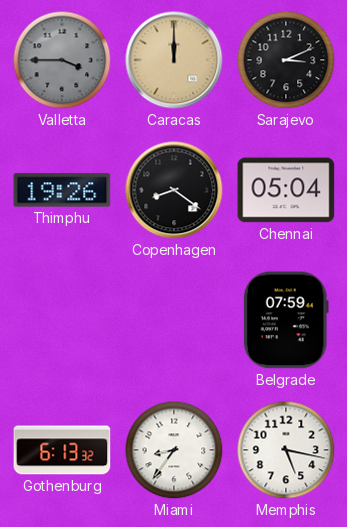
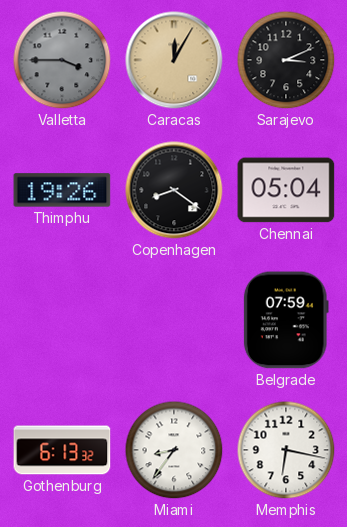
Caracas: 12:00 -> 12:05 (174, 60)
Memphis: 5:17 -> 6:17 (286, 450)
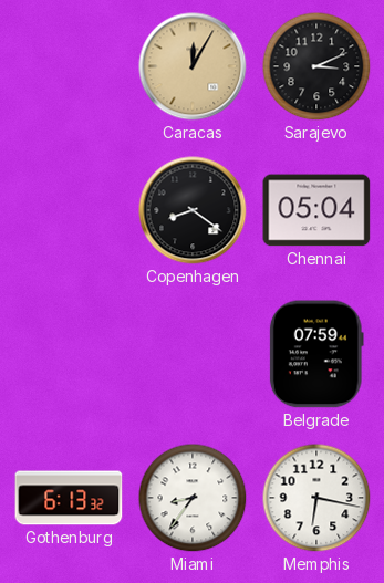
Valletta: 3:45 -> none (62, 60)
Thimphu: 19:26 -> none (62, 190)
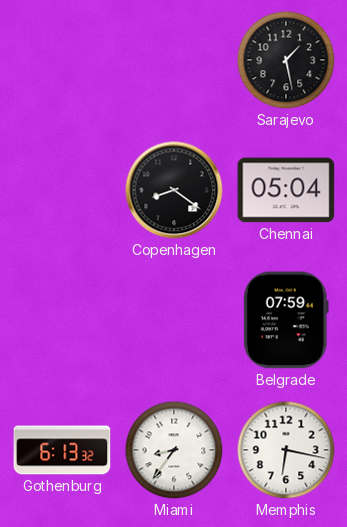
Caracas: 12:05 -> none (193, 66)
Sarajevo: 3:11 -> 1:28 (286, 60)
